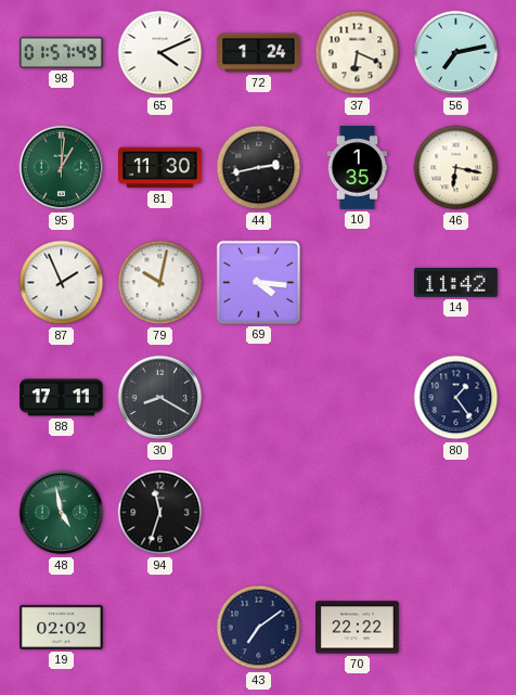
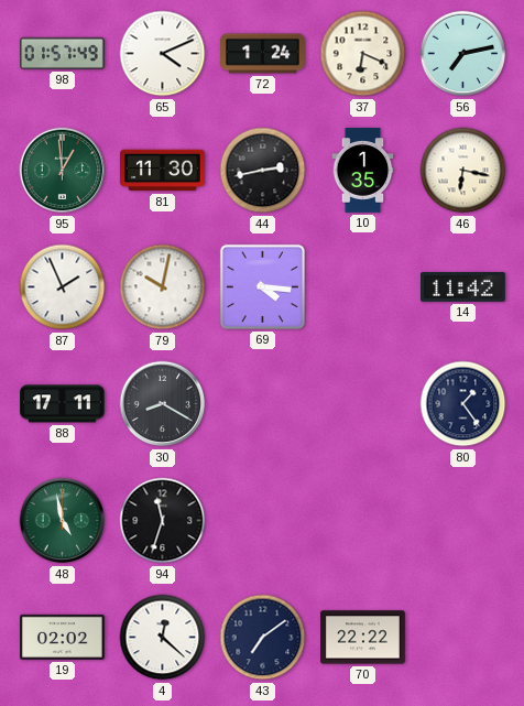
95: 1:01 -> 12:59 (63, 171)
4: none -> 12:22 (163, 638)
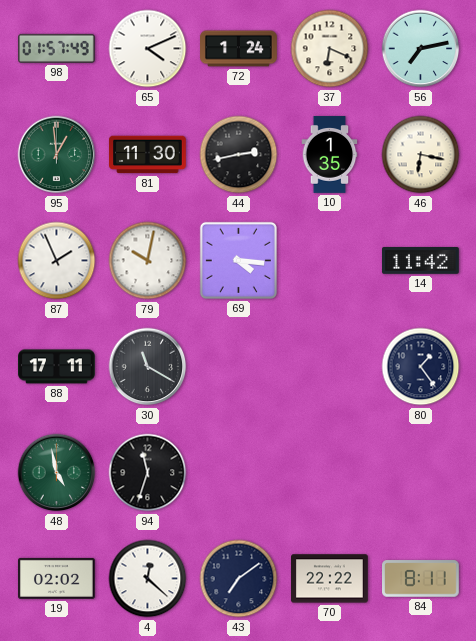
30: 8:20 -> 11:20 (148, 367)
84: none -> 8:11 (421, 579)
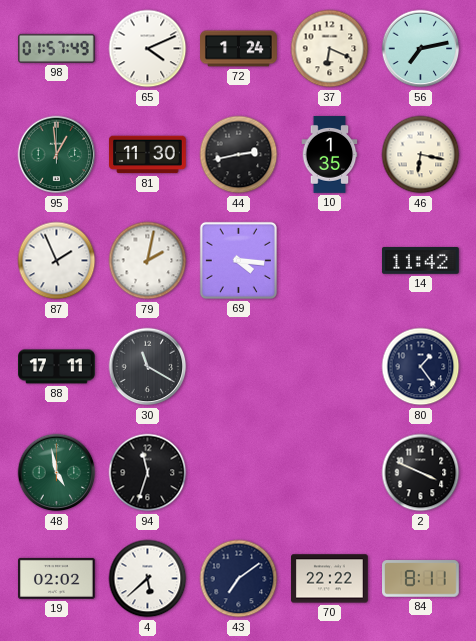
79: 10:02 -> 2:02 (148, 261)
2: none -> 3:49 (421, 473)
4: 12:22 -> 5:38 (148, 579)
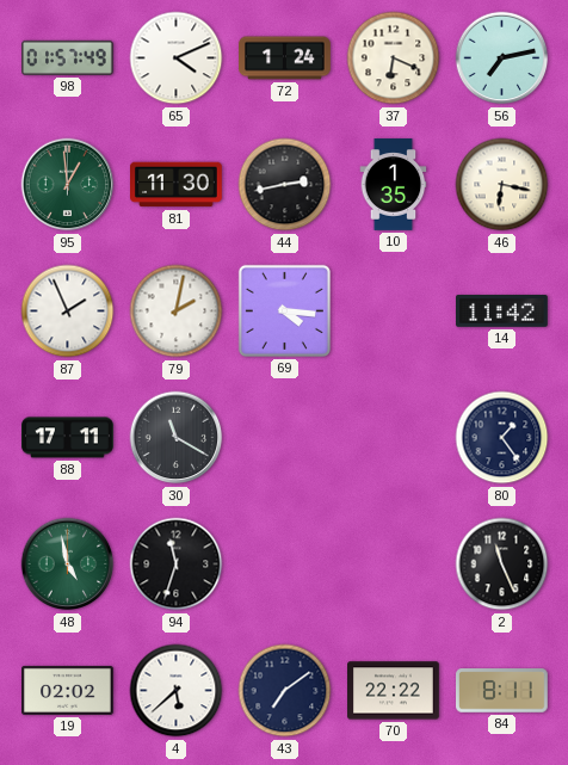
2: 3:49 -> 11:26 (502, 565)
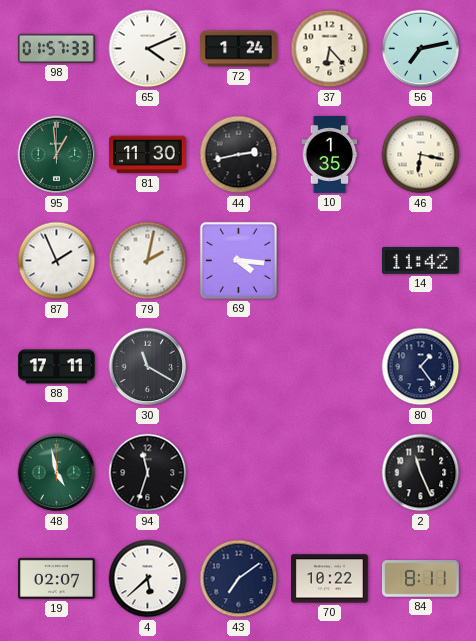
98: 01:57:49 -> 01:57:33 (57, 48)
37: 6:19 -> 6:23 (330, 49)
19: 02:02 -> 02:07 (57, 578)
70: 22:22 -> 10:22 (330, 579)
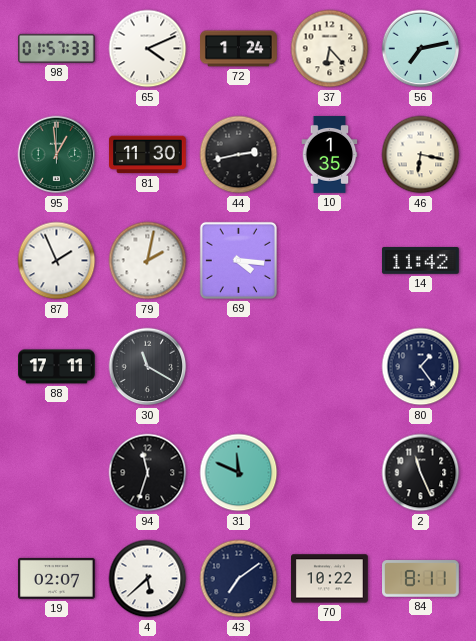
48: 4:58 -> none (57, 473)
31: none -> 11:49 (239, 473)
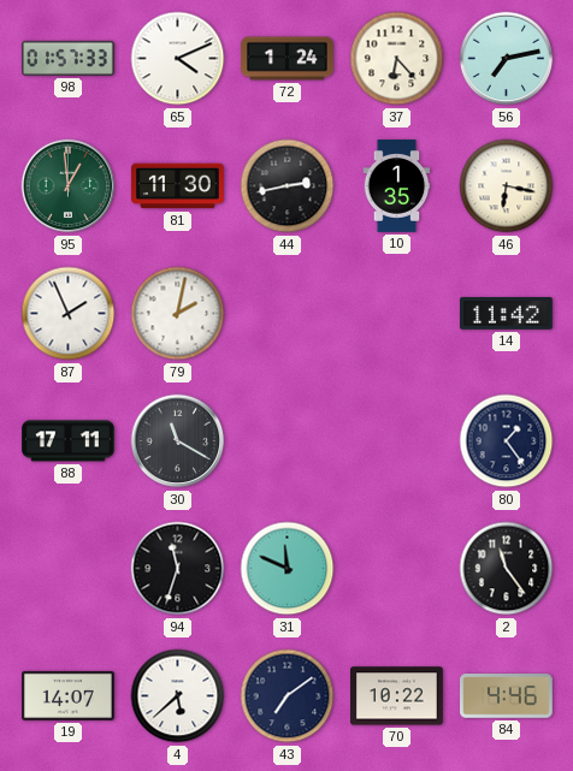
69: 4:16 -> none (238, 260)
2: 11:26 -> 11:24 (507, 569)
19: 02:07 -> 14:07 (69, 695)
84: 8:11 -> 4:46 (507, 696)
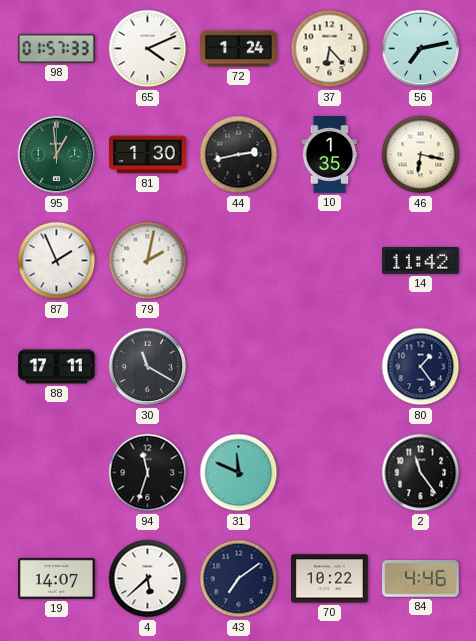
81: 11:30 -> 1:30 (148, 155)
